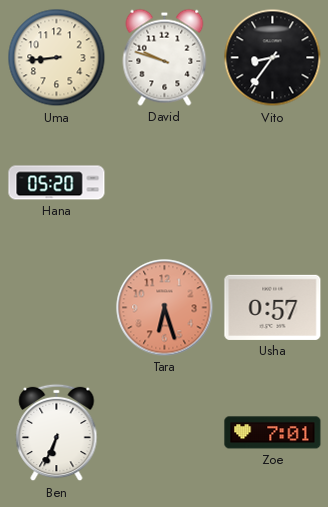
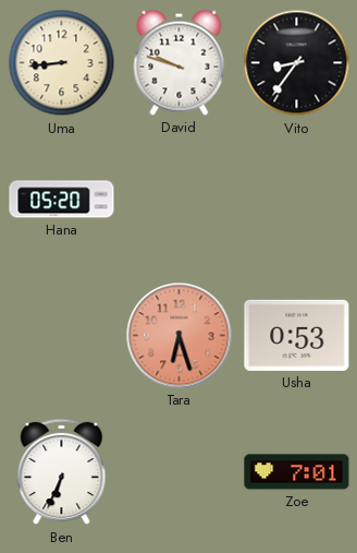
Usha: 0:57 -> 0:53 (297, 335)
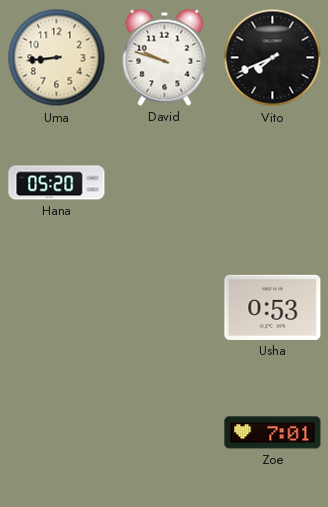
Vito: 8:36 -> 7:41 (273, 58)
Tara: 6:27 -> none (180, 336)
Ben: 6:34 -> none (62, 472)
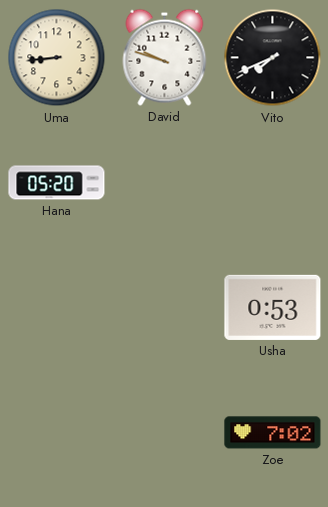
Zoe: 7:01 -> 7:02 (273, 433)
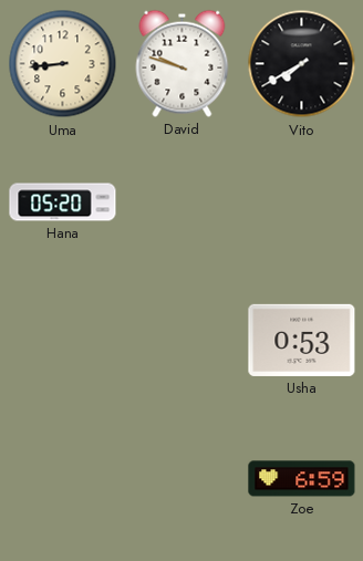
Vito: 7:41 -> 7:40 (302, 64)
Zoe: 7:02 -> 6:59 (302, 479)
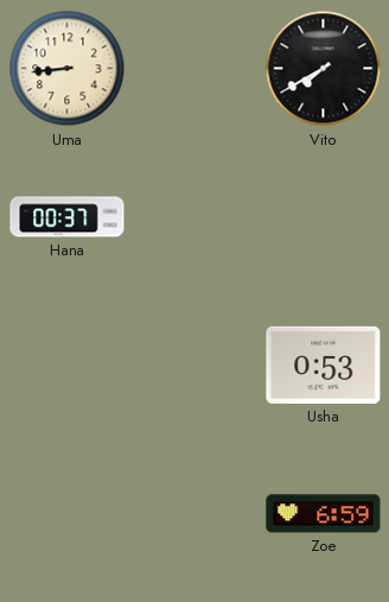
David: 9:48 -> none (183, 63)
Hana: 05:20 -> 00:37 (68, 217)
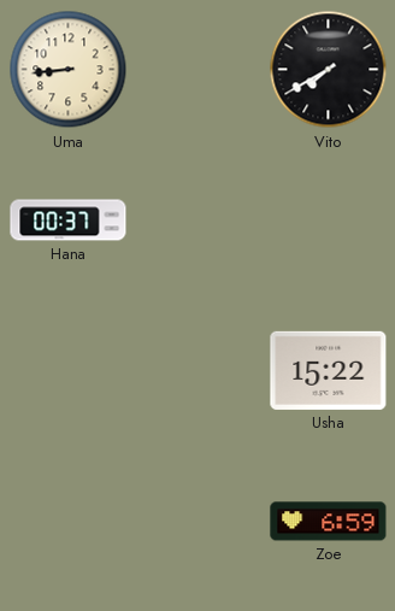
Usha: 0:53 -> 15:22 (329, 370)
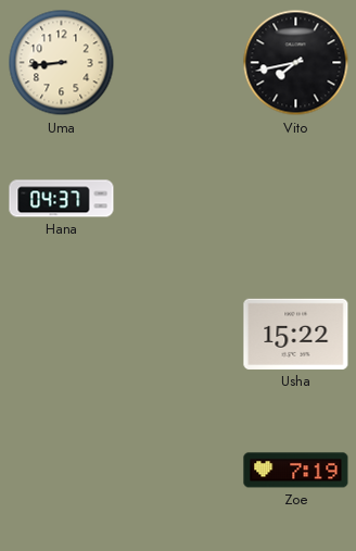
Vito: 7:40 -> 7:43 (296, 63)
Hana: 00:37 -> 04:37 (62, 199)
Zoe: 6:59 -> 7:19 (296, 471)
